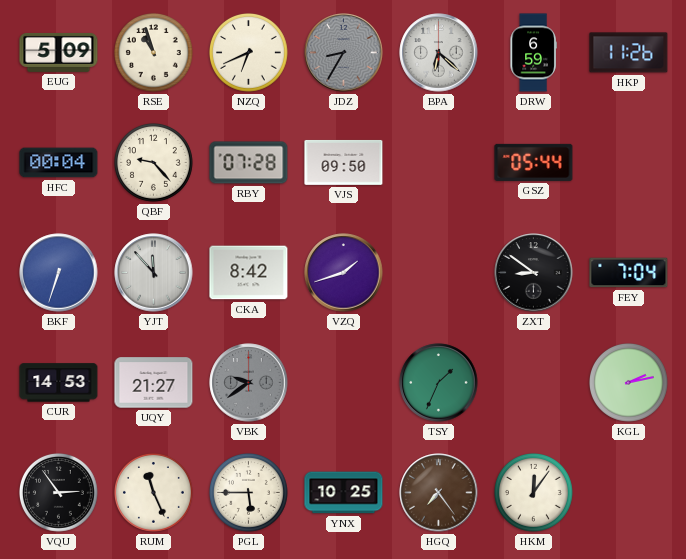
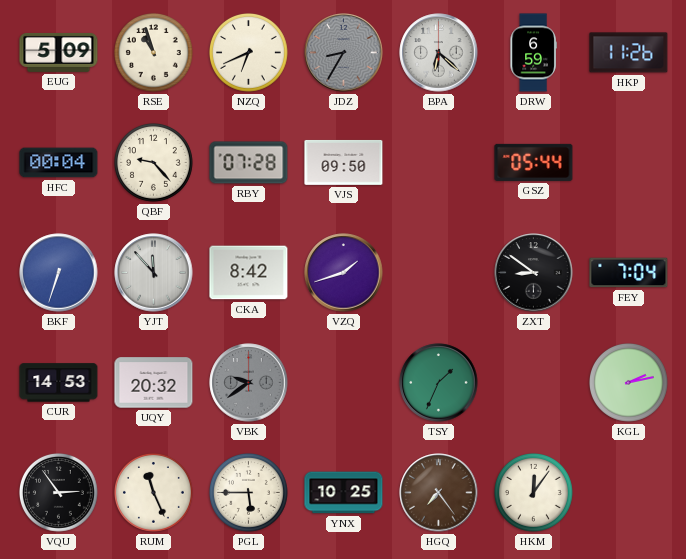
UQY: 21:27 -> 20:32 (154, 383)
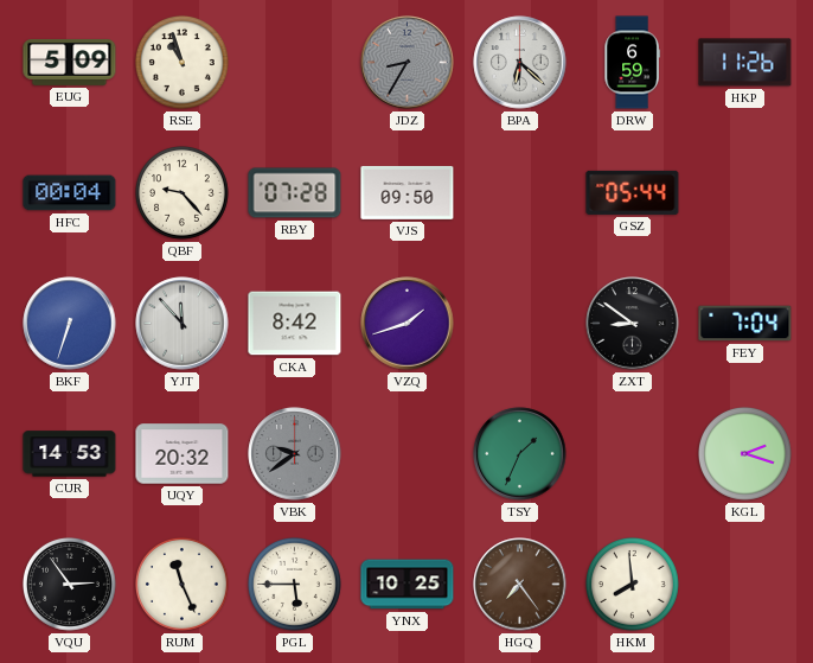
NZQ: 6:41 -> none (249, 53)
KGL: 2:13 -> 2:18 (745, 454)
HKM: 12:06 -> 7:59 (633, 585)
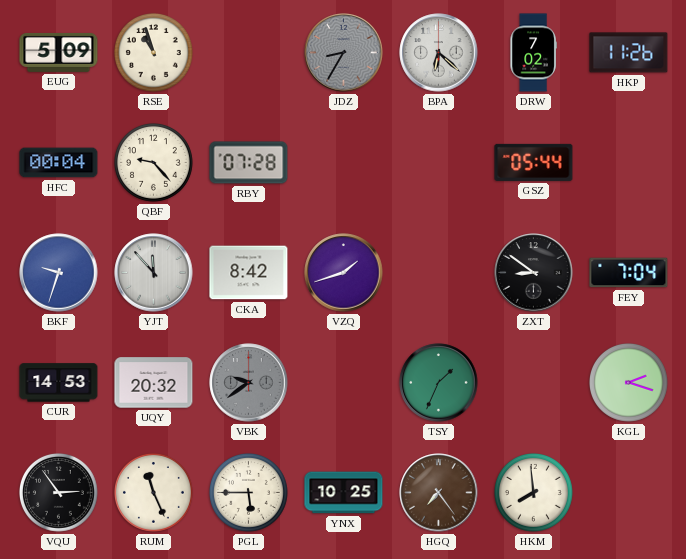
DRW: 6:59 -> 7:02 (533, 53)
VJS: 09:50 -> none (408, 192)
BKF: 6:33 -> 9:33 (59, 273)
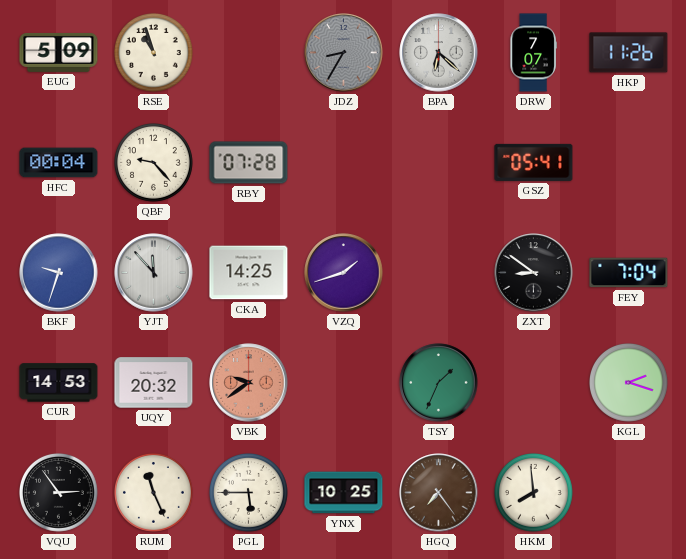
DRW: 7:02 -> 7:07 (533, 53)
GSZ: 05:44 -> 05:41 (534, 162)
CKA: 8:42 -> 14:25 (249, 273)
VBK dial: grey -> salmon (249, 383)
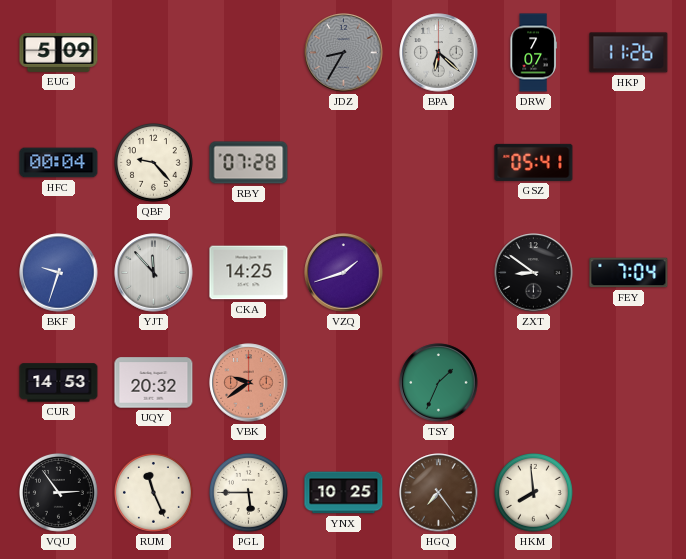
RSE: 10:57 -> none (154, 53)
KGL: 2:18 -> none (629, 383)
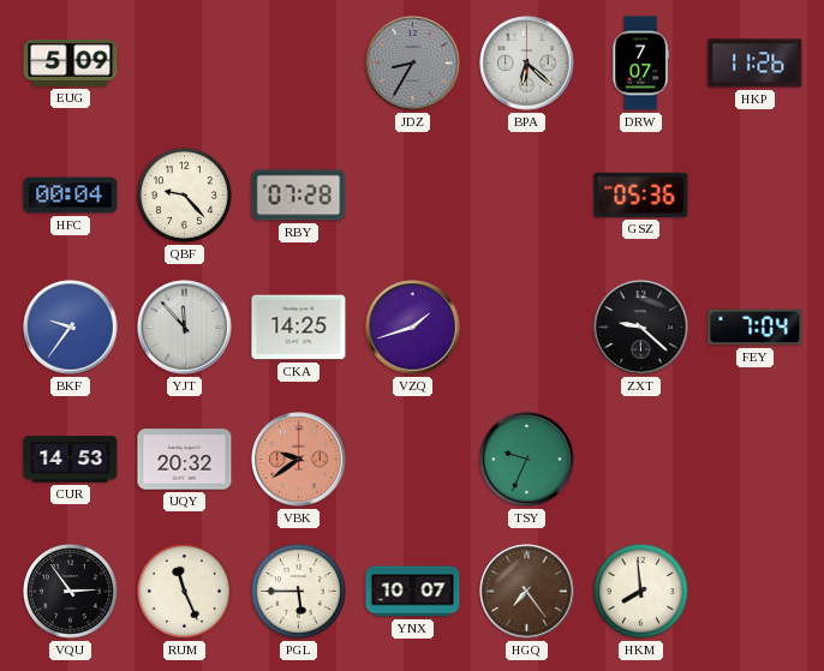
GSZ: 05:41 -> 05:36 (641, 194)
BKF: 9:33 -> 9:36 (71, 328)
ZXT: 8:51 -> 9:22 (641, 328)
TSY: 1:34 -> 9:34 (527, 460)
YNX: 10:25 -> 10:07 (413, 592)
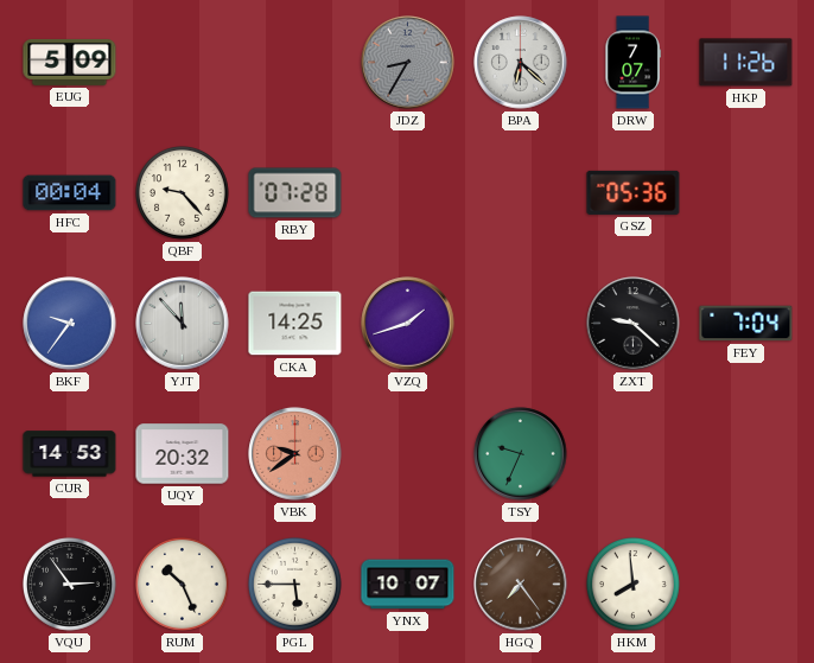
RUM: 11:26 -> 10:26 (183, 585)
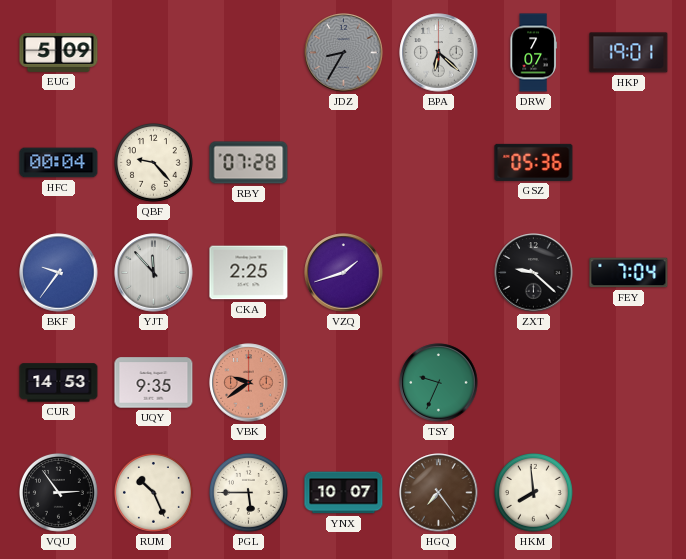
HKP: 11:26 -> 19:01 (629, 53)
CKA: 14:25 -> 2:25 (249, 273)
UQY: 20:32 -> 9:35 (154, 383)
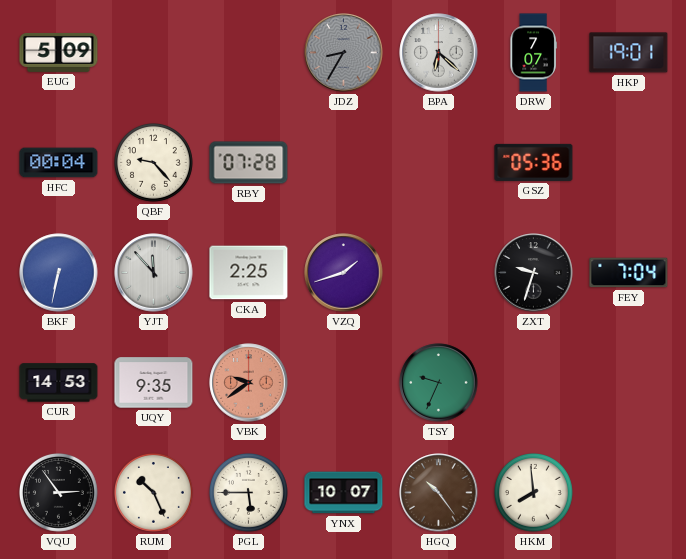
BKF: 9:36 -> 6:32 (59, 273)
ZXT: 9:22 -> 9:33 (534, 273)
HGQ: 7:24 -> 10:24 (439, 493)
